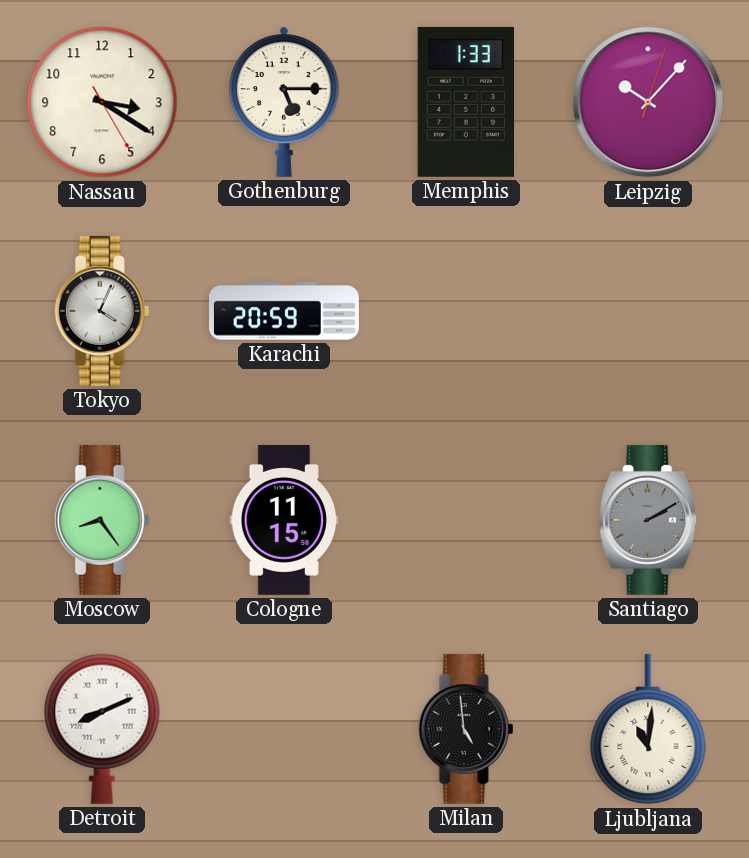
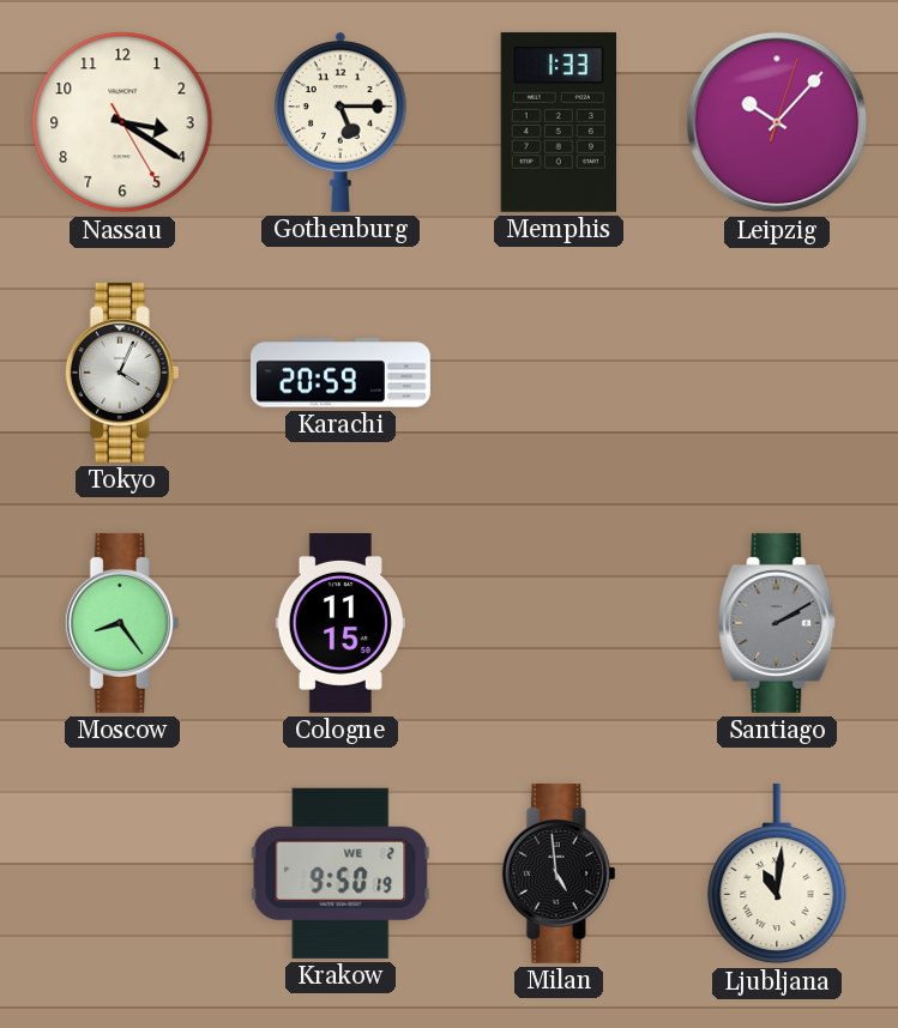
Detroit: 8:11 -> none (102, 729)
Krakow: none -> 9:50 (340, 873)
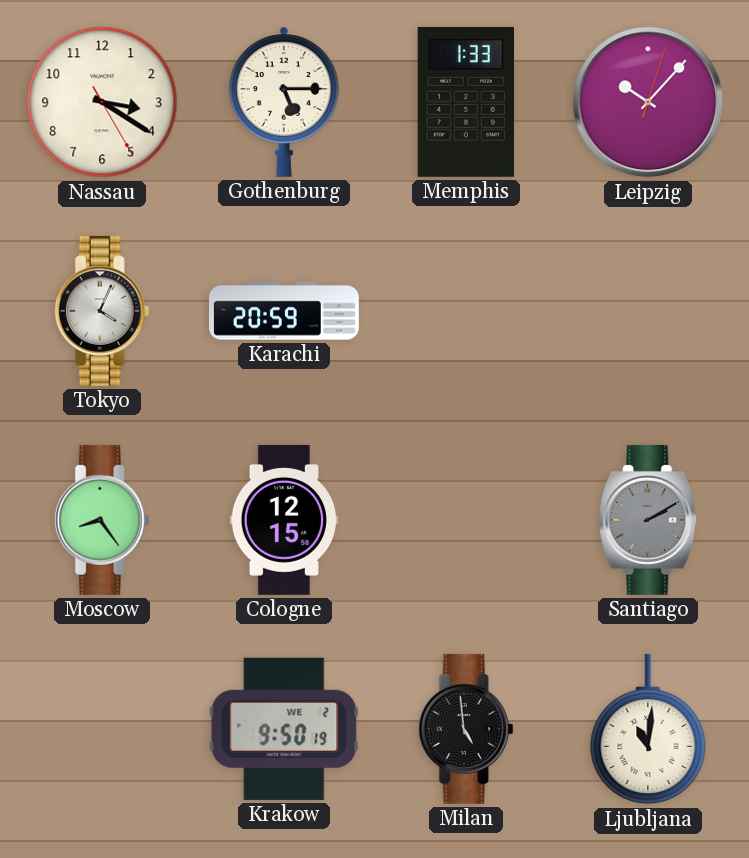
Cologne: 11:15 -> 12:15 (283, 520)
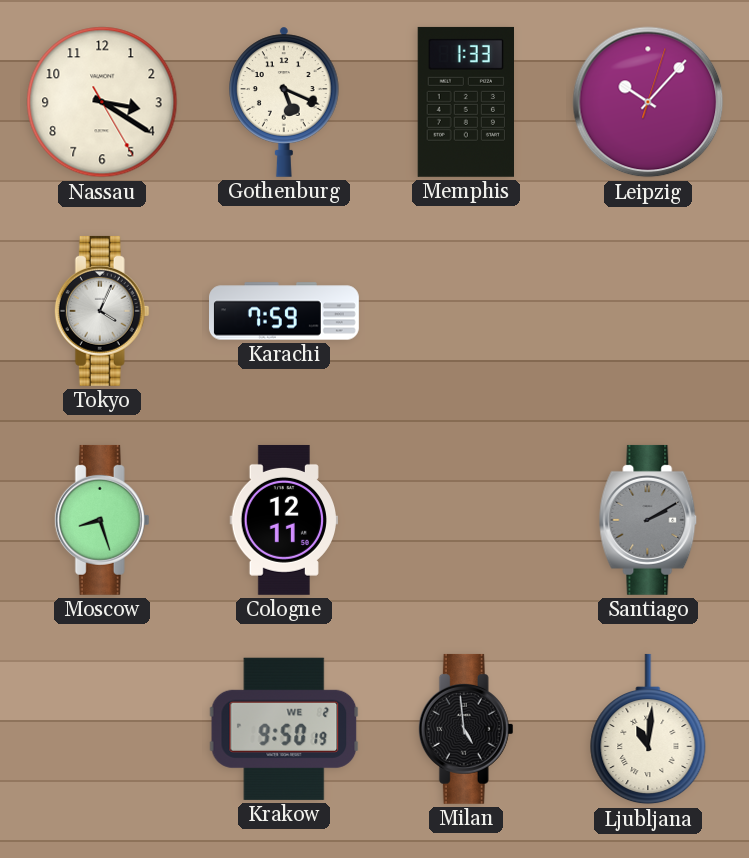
Gothenburg: 5:15 -> 5:19 (285, 102)
Karachi: 20:59 -> 7:59 (285, 311)
Moscow: 8:24 -> 8:27 (102, 520)
Cologne: 12:15 -> 12:11 (283, 520)
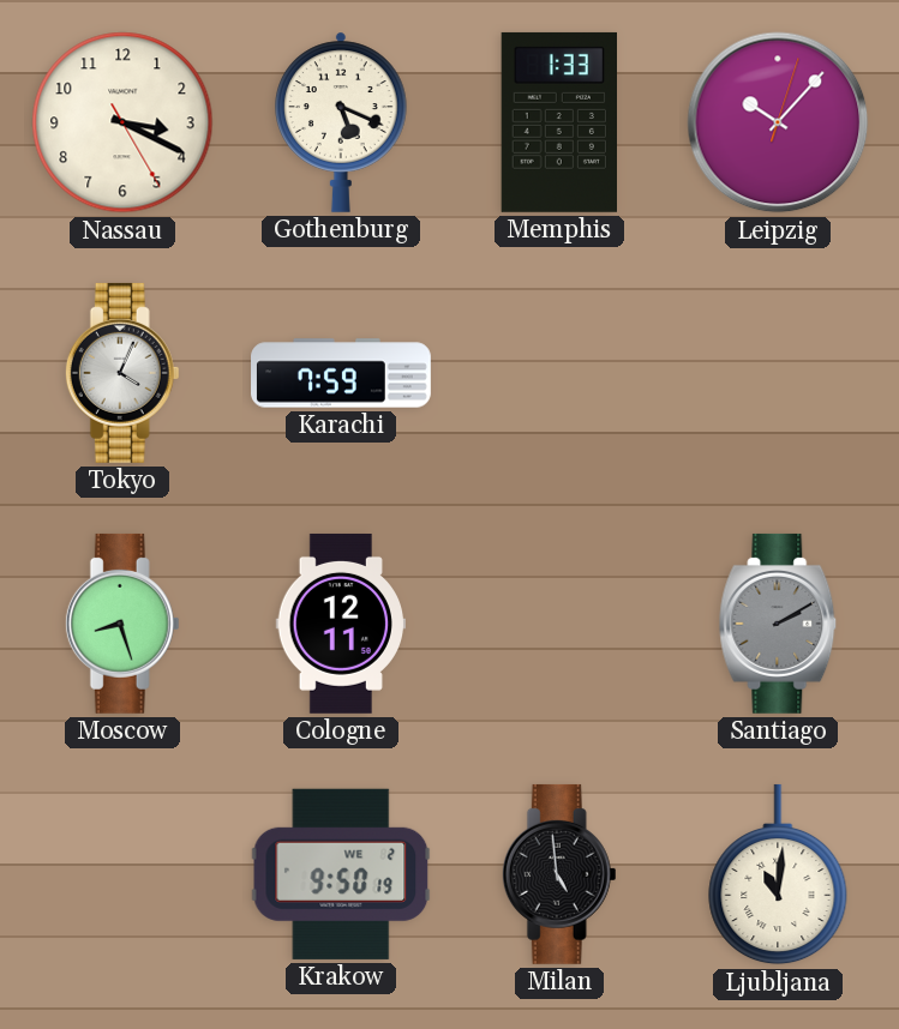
Nassau: 3:20 -> 3:19 (122, 122)
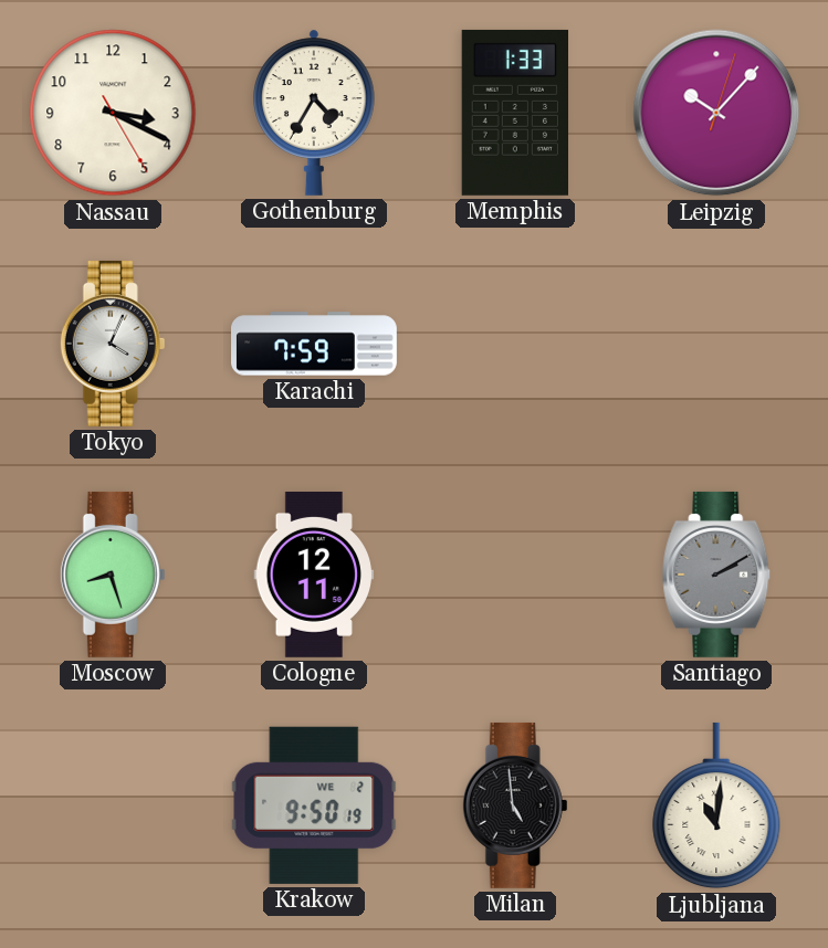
Gothenburg: 5:19 -> 4:35 (315, 113)
